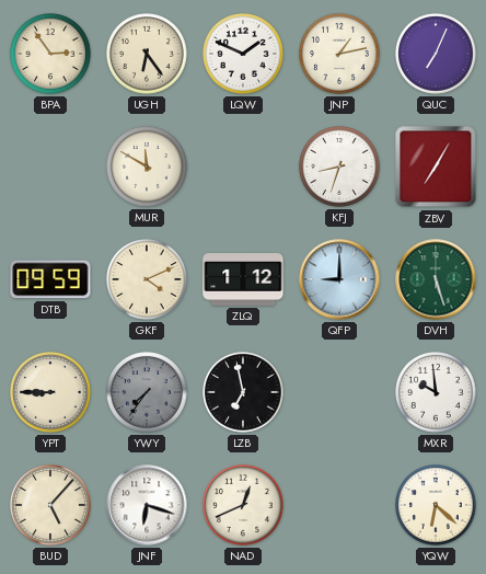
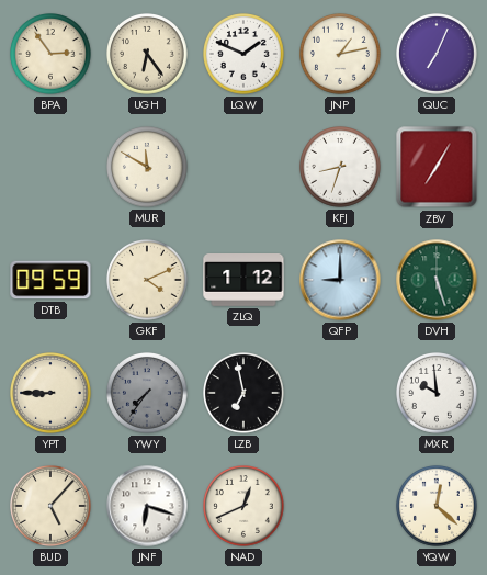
YQW: 6:22 -> 12:22 (438, 507)
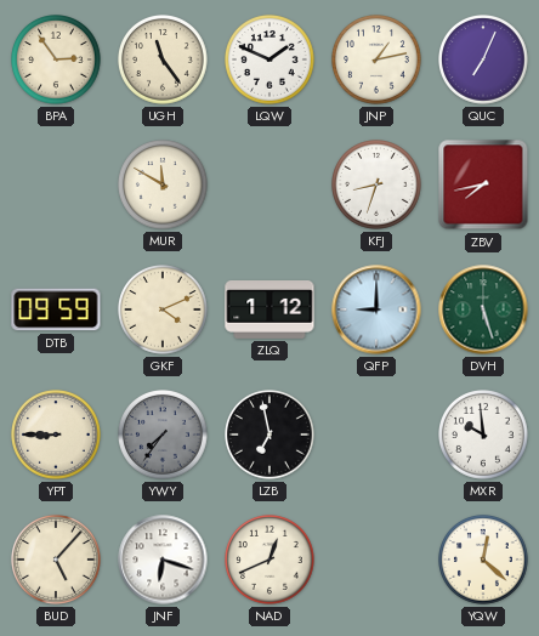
UGH: 6:24 -> 11:24 (164, 61)
ZBV: 7:05 -> 7:43 (483, 184)
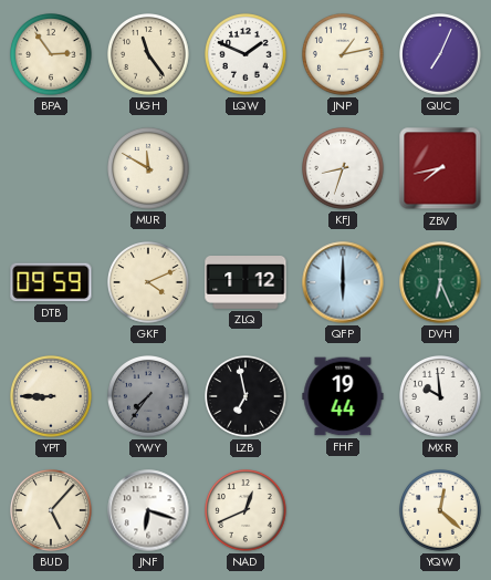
QFP: 9:00 -> 6:00 (343, 282)
DVH: 5:27 -> 6:26 (440, 282)
FHF: none -> 19:44 (343, 396)
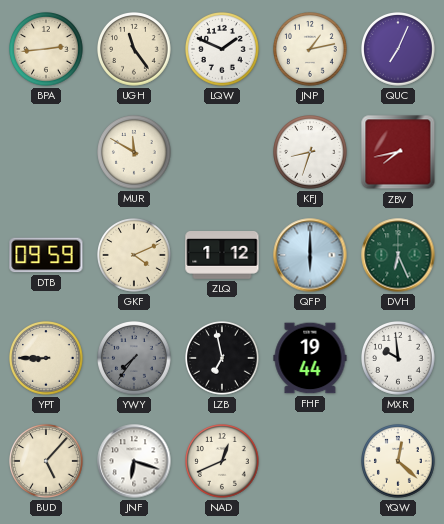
BPA: 2:54 -> 2:44 (47, 50)
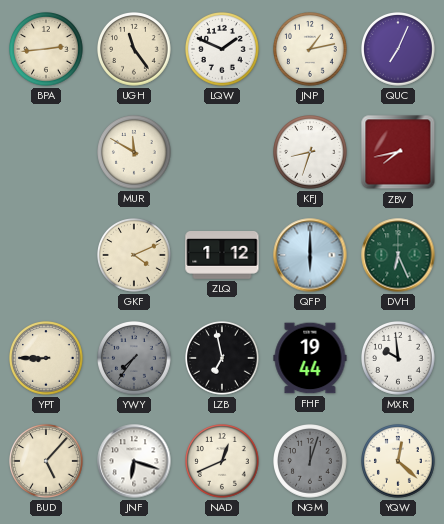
DTB: 09:59 -> none (46, 255)
NGM: none -> 12:03 (311, 462)
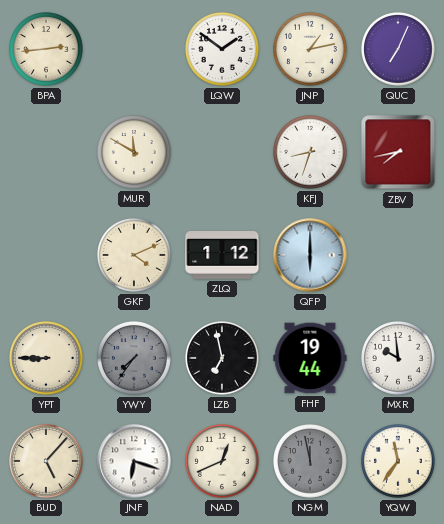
UGH: 11:24 -> none (135, 50)
LQW: 1:49 -> 1:51 (223, 50)
DVH: 6:26 -> none (398, 255)
NGM: 12:03 -> 11:58 (311, 462)
YQW: 12:22 -> 11:36 (399, 462)
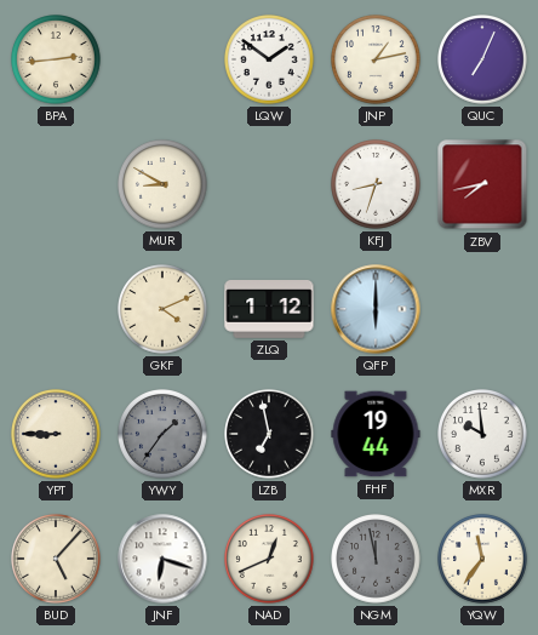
MUR: 11:50 -> 8:50 (164, 185)
YWY: 7:36 -> 1:36 (164, 435)
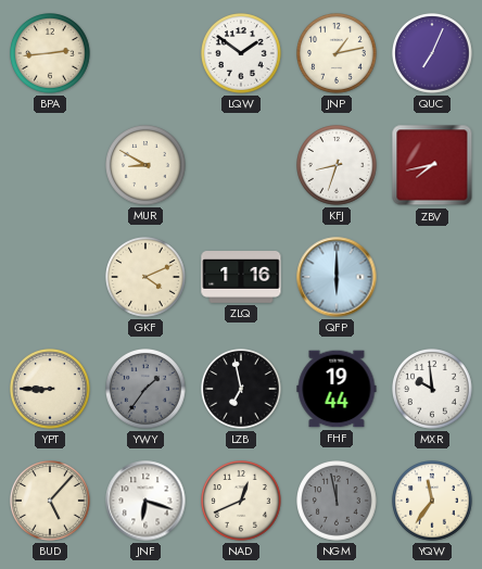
ZLQ: 1:12 -> 1:16 (241, 278)
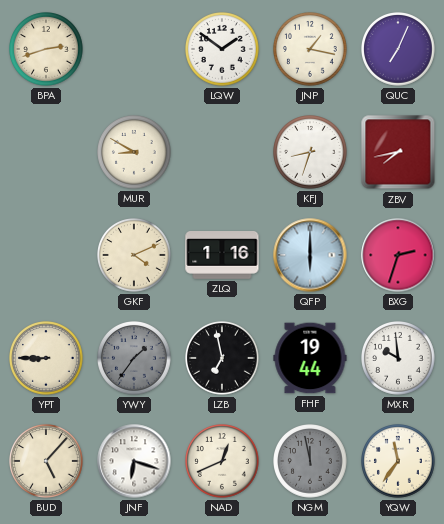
BPA: 2:44 -> 2:42 (47, 50)
JNP: 1:13 -> 1:17 (311, 50)
BXG: none -> 2:33 (398, 255)
